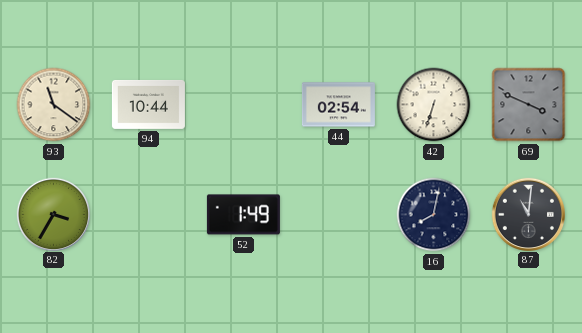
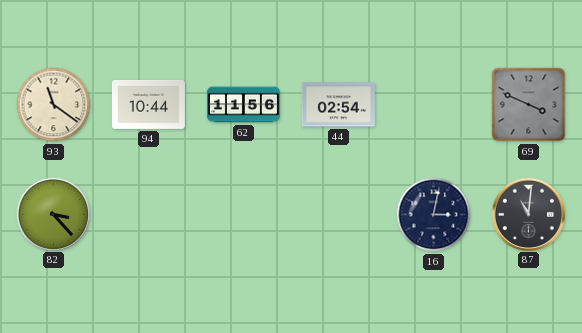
62: none -> 11:56 (243, 105)
42: 6:33 -> none (434, 105)
82: 3:35 -> 3:23 (53, 214)
52: 1:49 -> none (243, 215)
16: 8:02 -> 3:02 (434, 215)
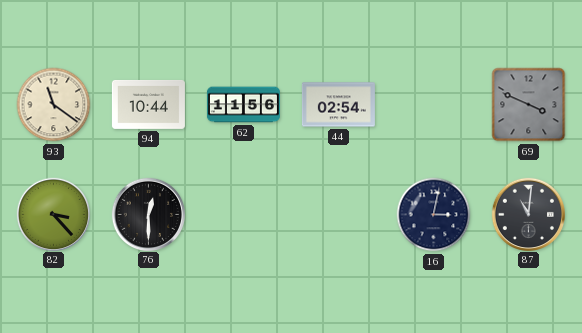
76: none -> 12:30 (148, 214)
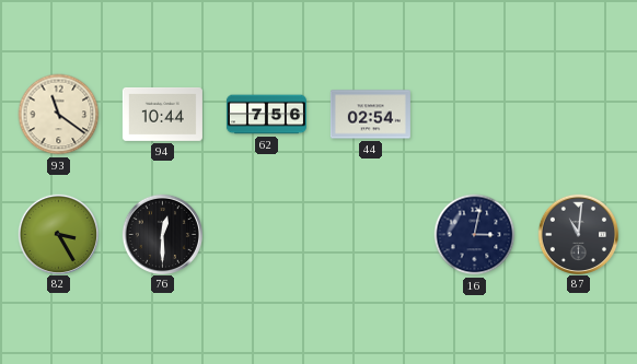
62: 11:56 -> 7:56 (266, 115)
69: 3:49 -> none (529, 105)
82: 3:23 -> 3:25 (58, 234)
